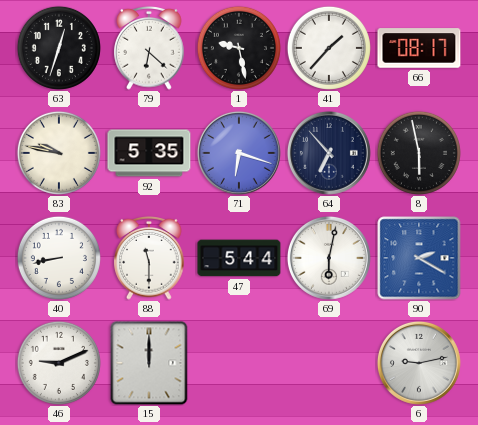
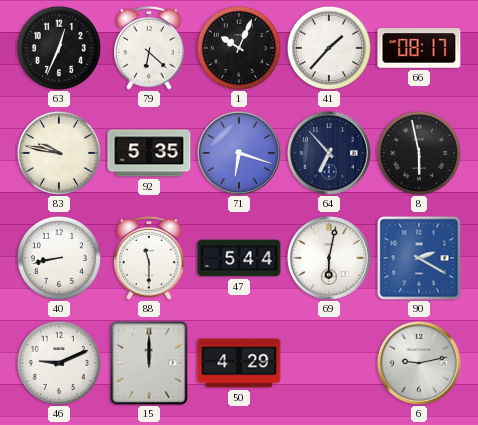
63: 12:33 -> 12:34 (59, 48)
1: 9:28 -> 10:04 (239, 48)
50: none -> 4:29 (239, 363)
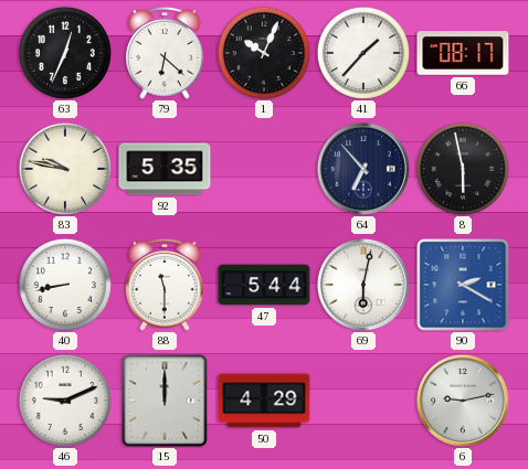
71: 6:18 -> none (239, 153)
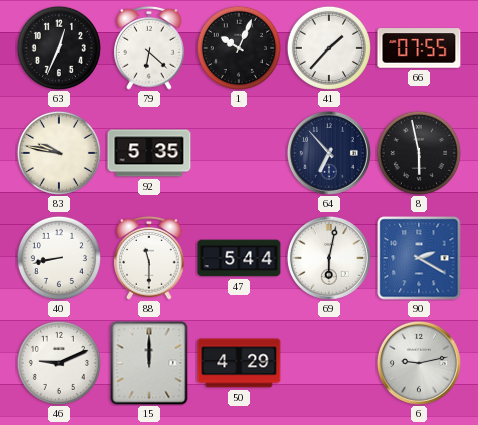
66: 08:17 -> 07:55 (419, 48)
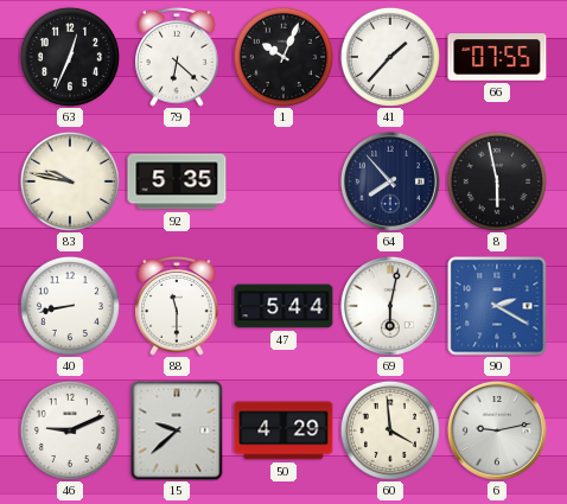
64: 6:53 -> 7:53 (390, 181)
15: 12:00 -> 9:38 (177, 430)
60: none -> 3:59 (390, 430)
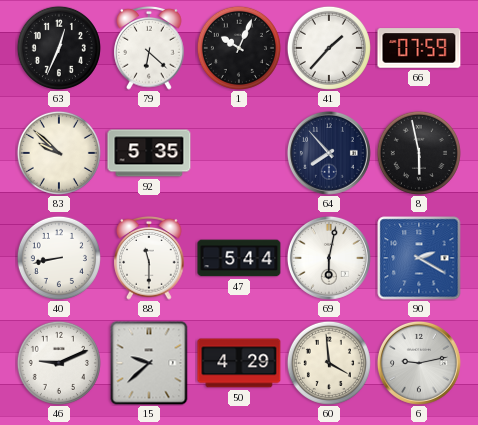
66: 07:55 -> 07:59 (419, 48)
83: 9:47 -> 9:52 (59, 153)
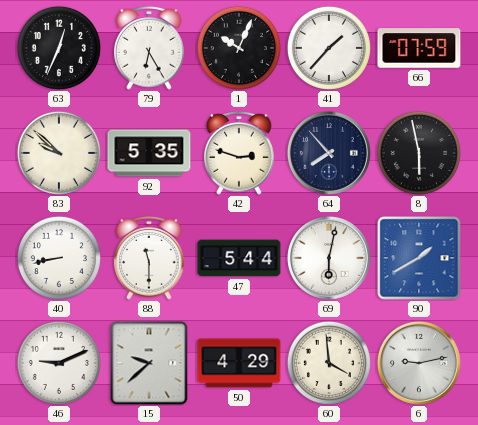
79: 6:22 -> 6:25 (149, 49)
42: none -> 2:48 (239, 154)
90: 2:20 -> 1:40 (419, 258)
